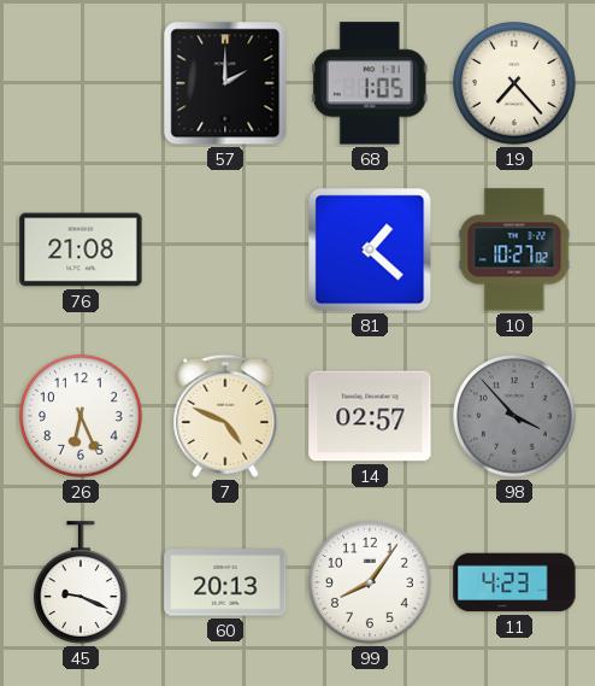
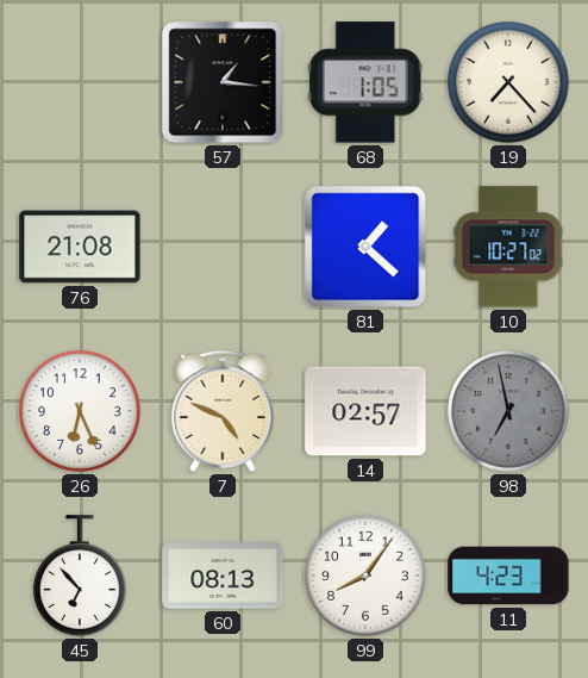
57: 2:00 -> 1:16 (223, 82)
98: 3:53 -> 6:58 (508, 411)
45: 9:19 -> 6:53 (81, 576)
60: 20:13 -> 08:13 (223, 576)
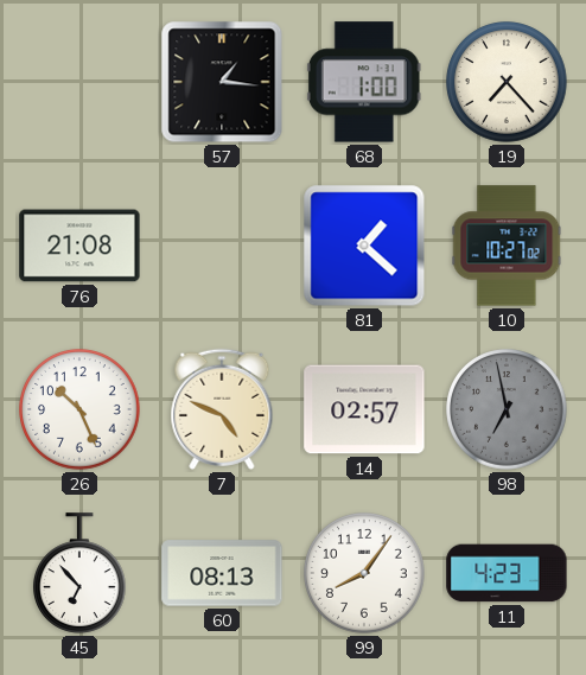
68: 1:05 -> 1:00 (364, 82)
26: 6:26 -> 10:26 (79, 409)
